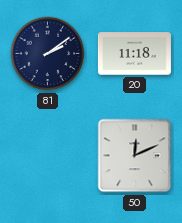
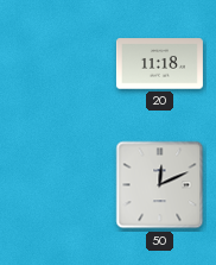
81: 2:09 -> none (48, 54)
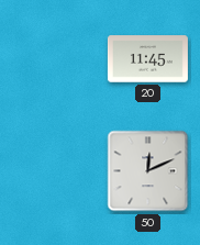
20: 11:18 -> 11:45 (147, 59)
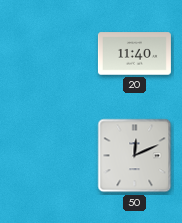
20: 11:45 -> 11:40 (134, 54)
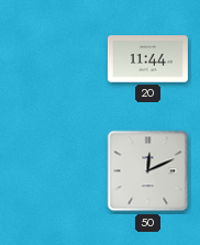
20: 11:40 -> 11:44 (147, 59)
